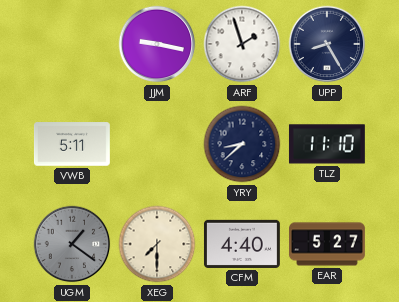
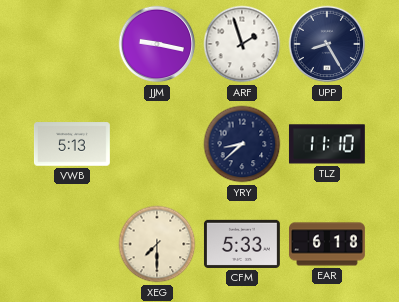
VWB: 5:11 -> 5:13 (72, 144)
UGM: 1:21 -> none (72, 244)
CFM: 4:40 -> 5:33 (242, 244)
EAR: 5:27 -> 6:18 (328, 244)
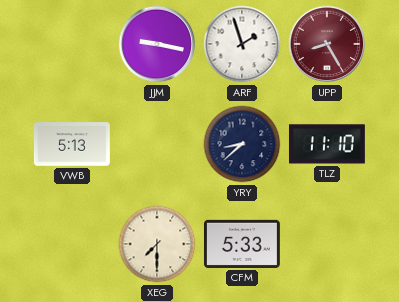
UPP dial: navy -> burgundy (327, 44)
EAR: 6:18 -> none (328, 244)
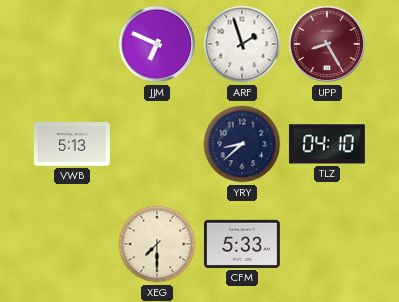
JJM: 9:17 -> 6:49 (157, 44)
TLZ: 11:10 -> 04:10 (327, 144)
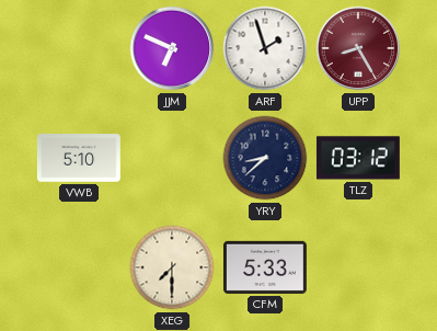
VWB: 5:13 -> 5:10 (79, 158)
TLZ: 04:10 -> 03:12 (358, 158)
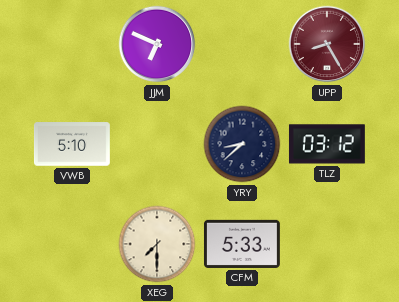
ARF: 1:57 -> none (265, 48)
